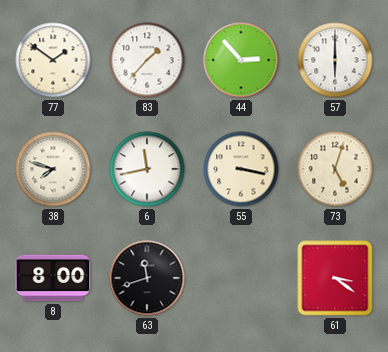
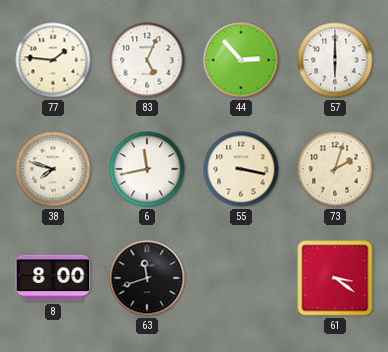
77: 1:51 -> 1:46 (53, 60)
83: 1:37 -> 5:04 (147, 60)
73: 5:03 -> 2:03 (335, 169)
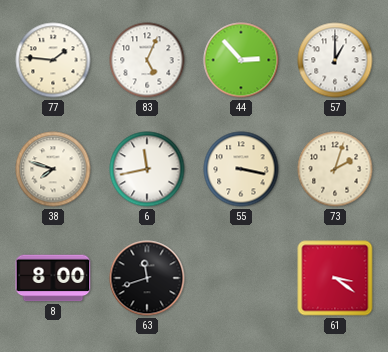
57: 6:00 -> 1:00 (335, 60)
